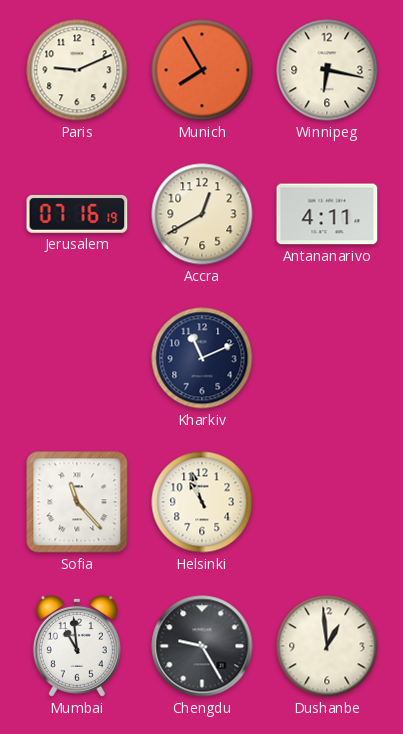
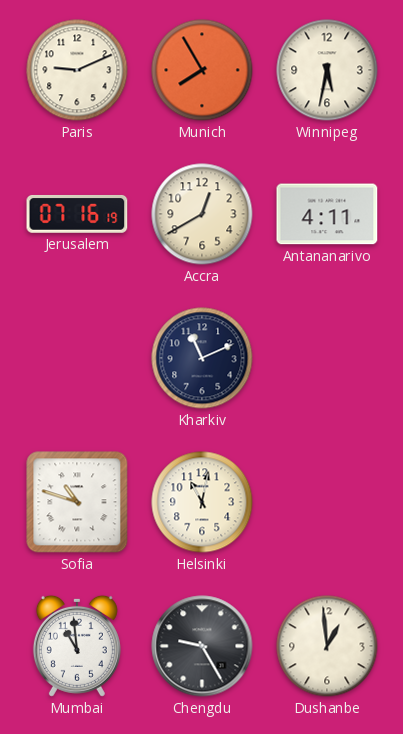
Winnipeg: 6:17 -> 5:32 (327, 70)
Sofia: 11:23 -> 10:48 (77, 502)
Helsinki: 10:57 -> 11:02 (202, 502)
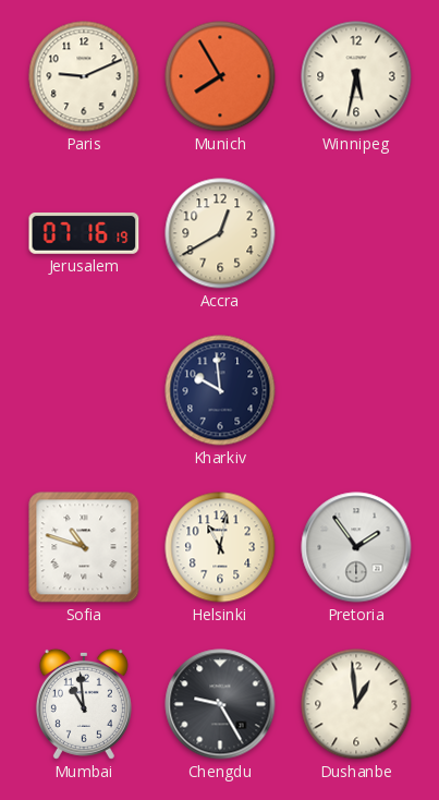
Antananarivo: 4:11 -> none (327, 214)
Kharkiv: 11:11 -> 9:59 (220, 390)
Pretoria: none -> 1:54 (356, 547)
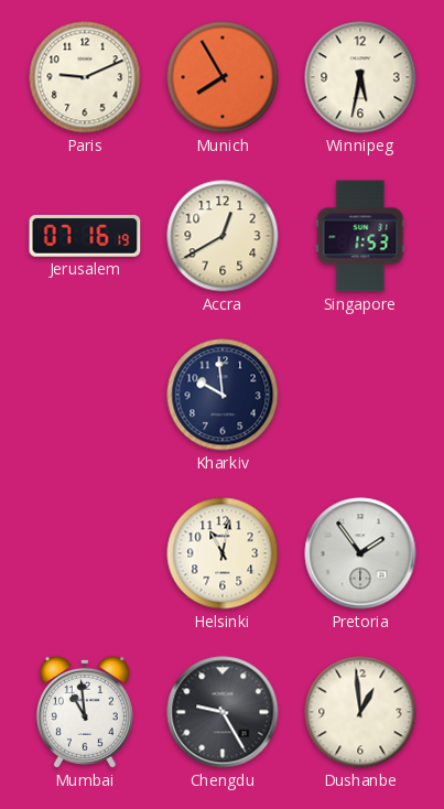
Singapore: none -> 1:53 (360, 236)
Sofia: 10:48 -> none (84, 547)
